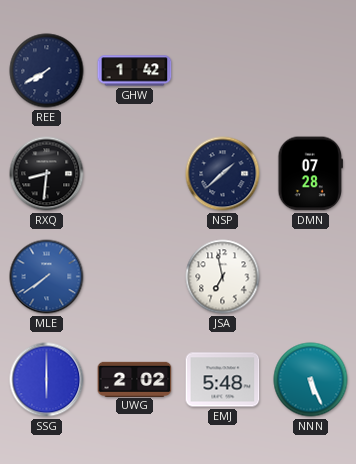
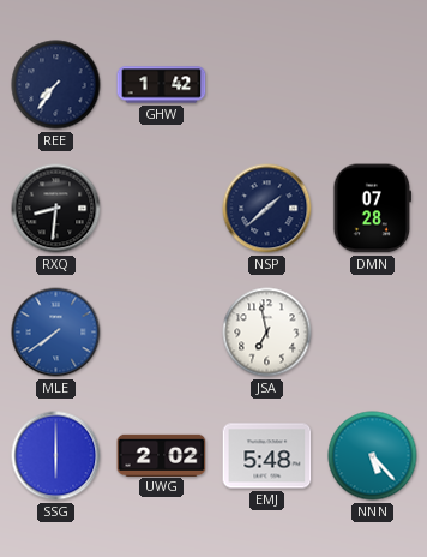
REE: 7:40 -> 7:36 (56, 85)
NNN: 5:26 -> 5:23 (373, 456)
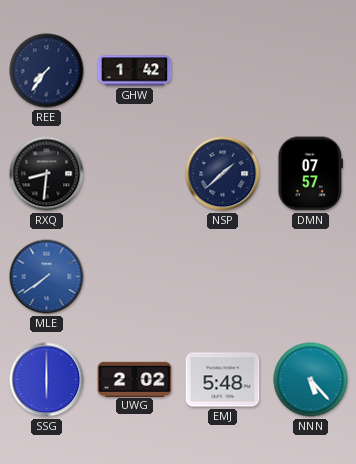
DMN: 07:28 -> 07:57 (310, 174)
JSA: 6:58 -> none (267, 333)
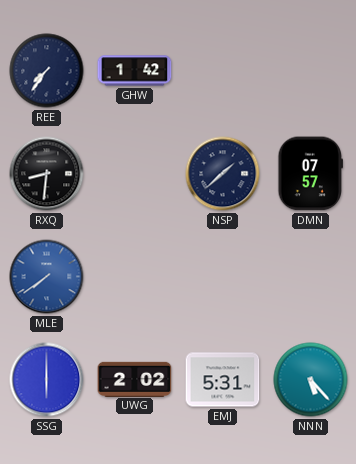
EMJ: 5:48 -> 5:31 (223, 380)
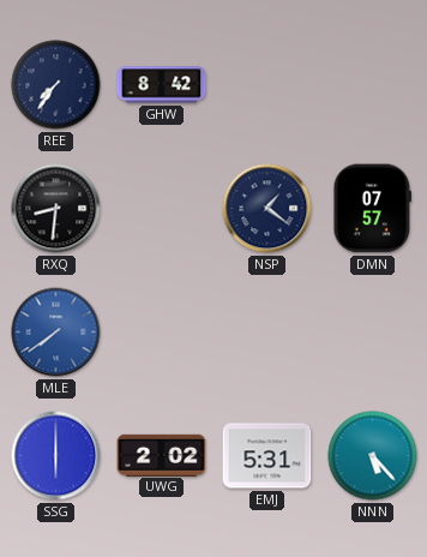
GHW: 1:42 -> 8:42 (162, 85)
NSP: 1:38 -> 1:21 (267, 209)
